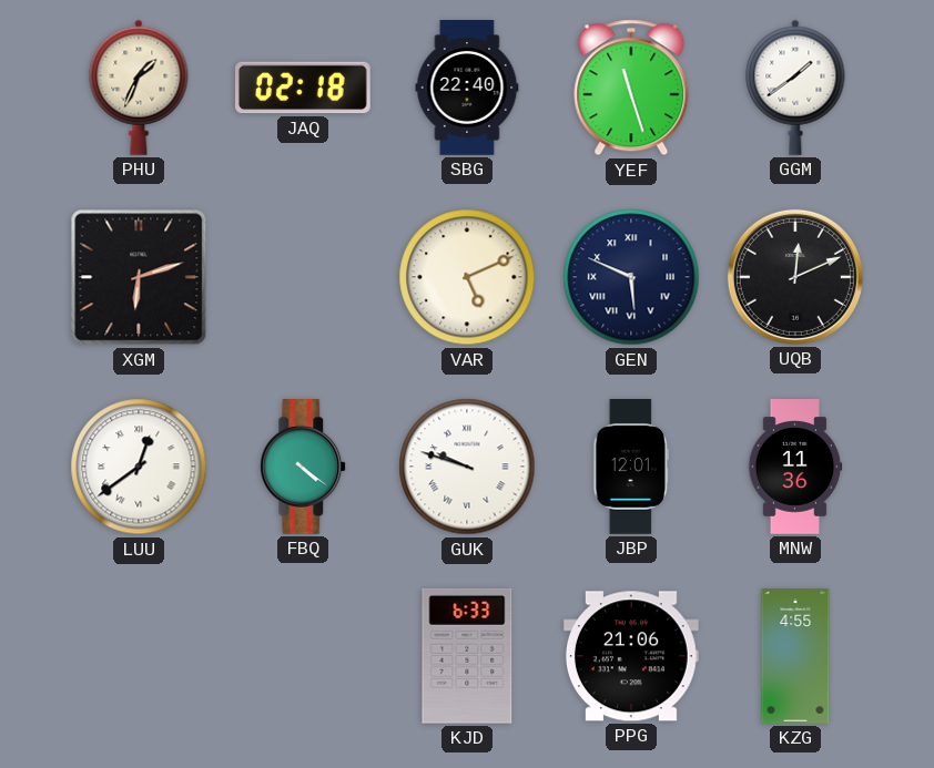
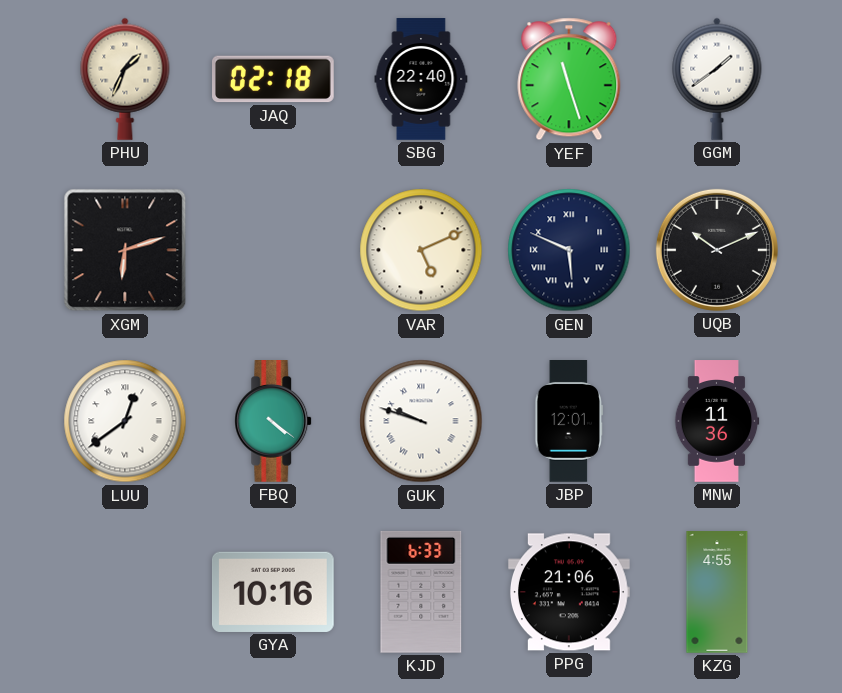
UQB: 12:11 -> 10:11 (717, 250)
GYA: none -> 10:16 (273, 592)
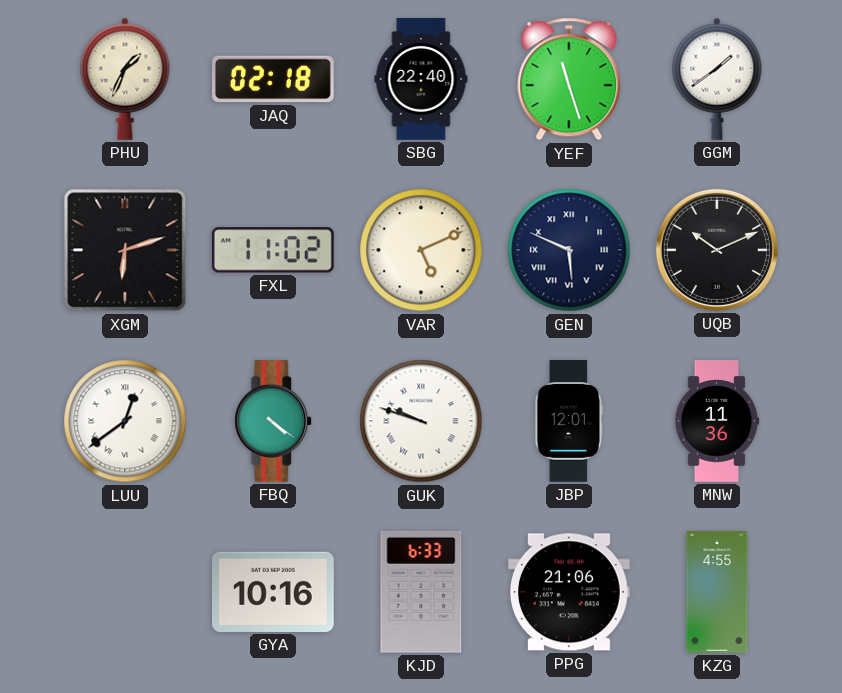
FXL: none -> 11:02 (273, 250)
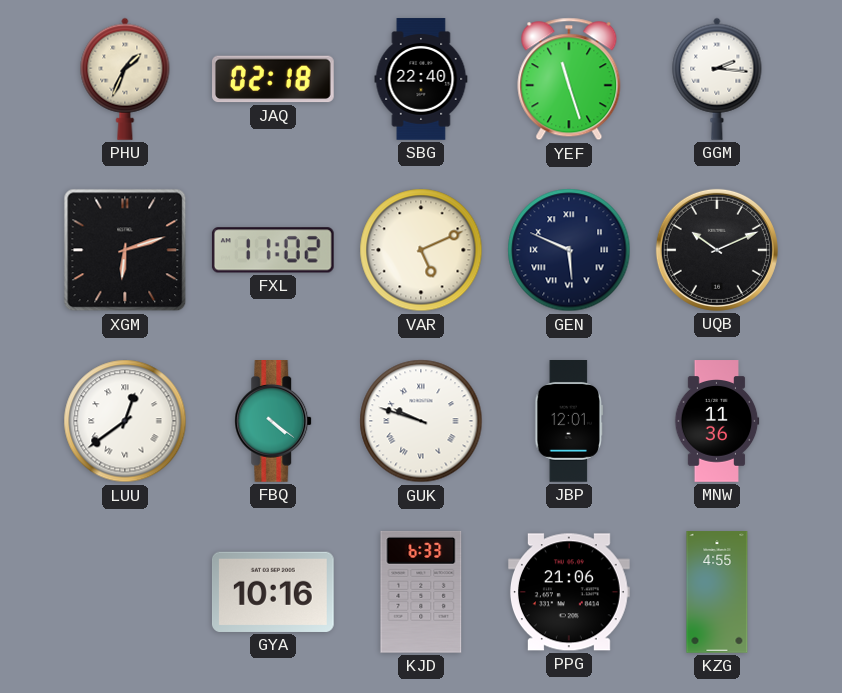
GGM: 1:39 -> 2:16 (717, 79)
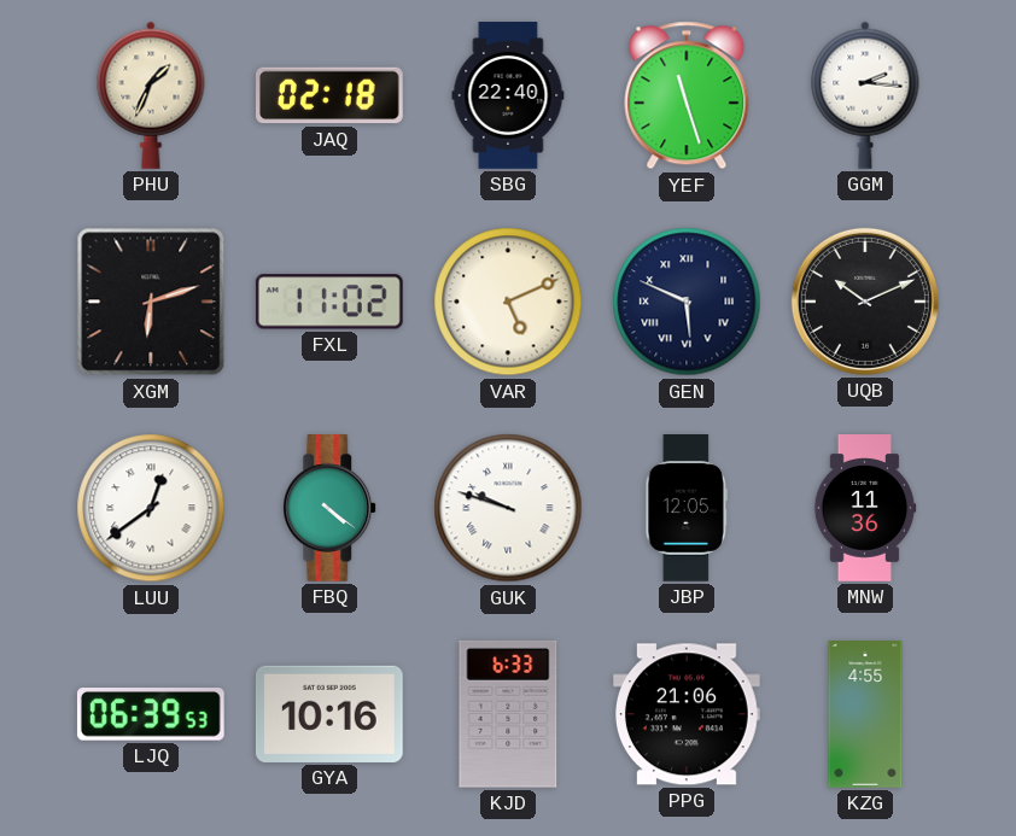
JBP: 12:01 -> 12:05 (687, 509)
LJQ: none -> 06:39 (151, 715)
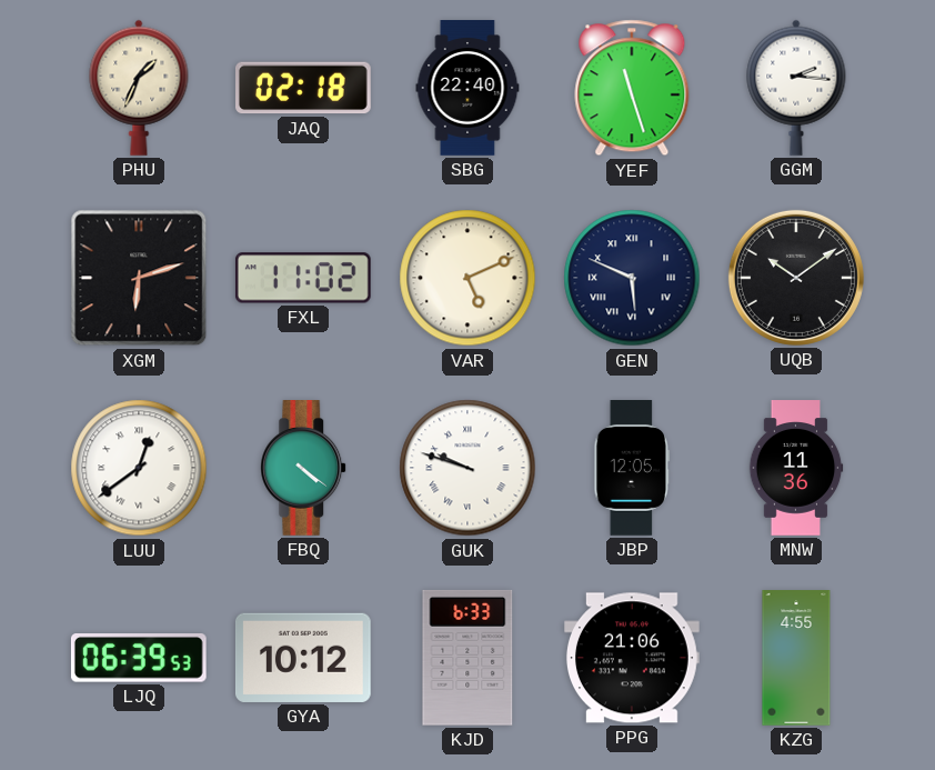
UQB: 10:11 -> 10:09 (796, 278)
GYA: 10:16 -> 10:12 (303, 658)
